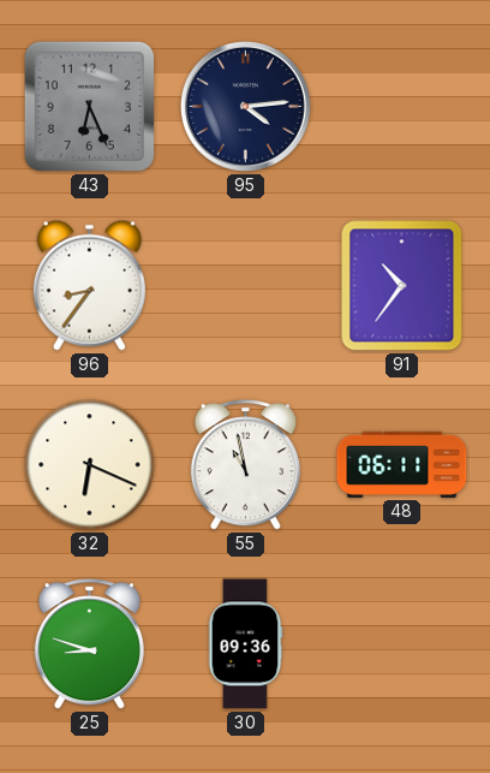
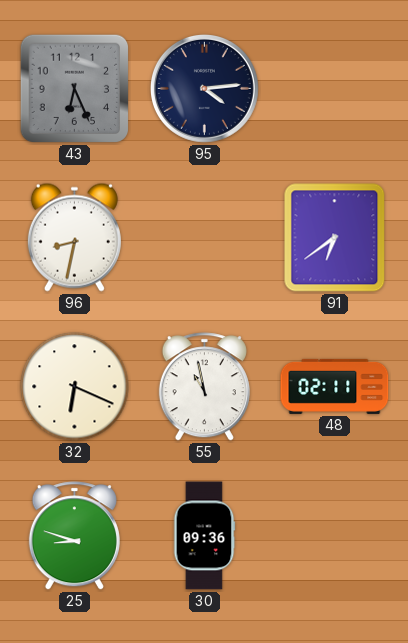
96: 8:36 -> 8:32 (74, 237)
91: 10:36 -> 6:39 (335, 238)
48: 06:11 -> 02:11 (335, 386)
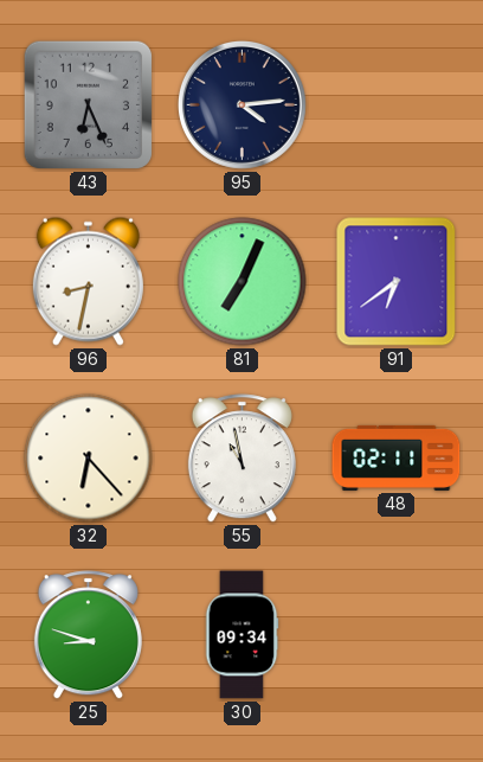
81: none -> 7:04 (243, 282)
32: 6:19 -> 6:23 (89, 459)
30: 09:36 -> 09:34 (241, 635)
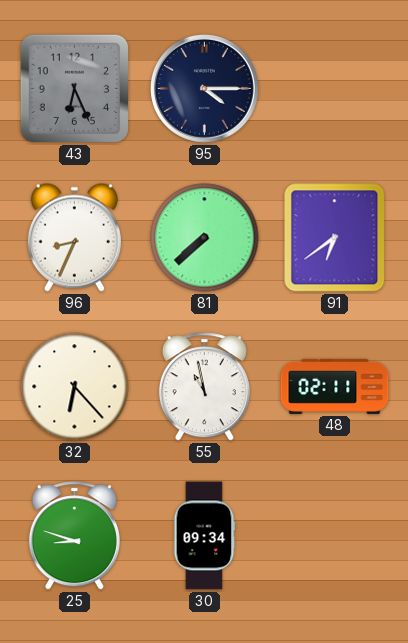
95: 4:14 -> 4:15 (204, 88)
96: 8:32 -> 8:34 (74, 237)
81: 7:04 -> 7:38 (205, 238)
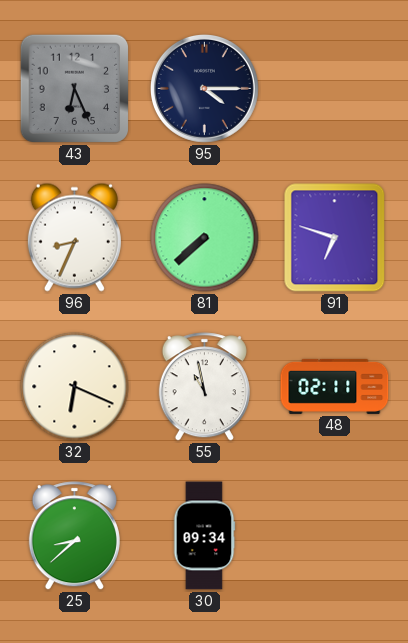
91: 6:39 -> 6:48 (335, 238)
32: 6:23 -> 6:19 (75, 387)
25: 8:48 -> 8:38 (74, 536)
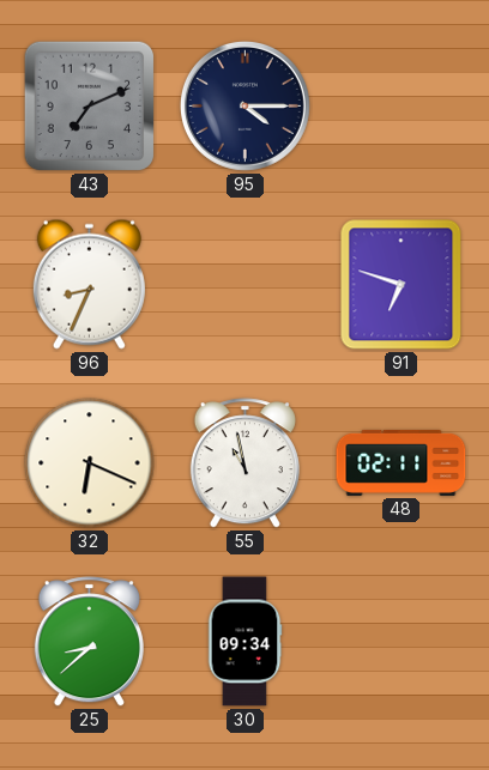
43: 6:26 -> 7:11 (90, 107)
81: 7:38 -> none (205, 238)
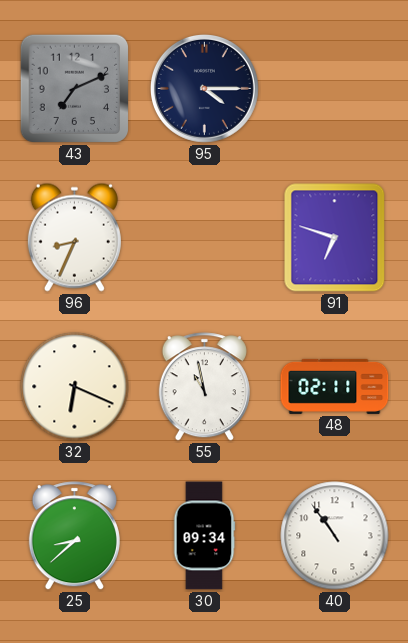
40: none -> 10:54 (335, 536)
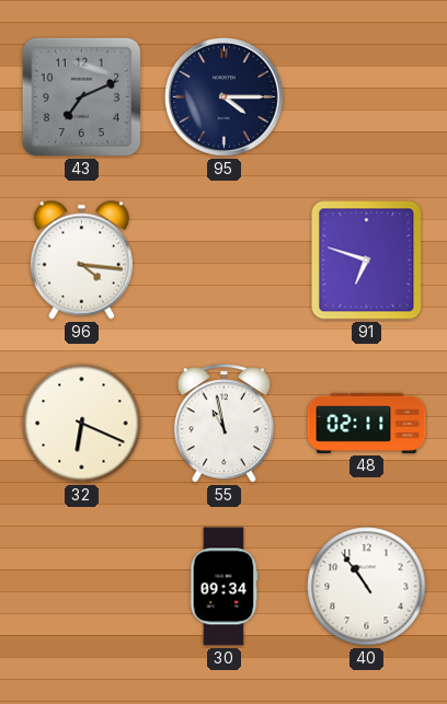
96: 8:34 -> 4:16 (81, 259)
25: 8:38 -> none (74, 536)
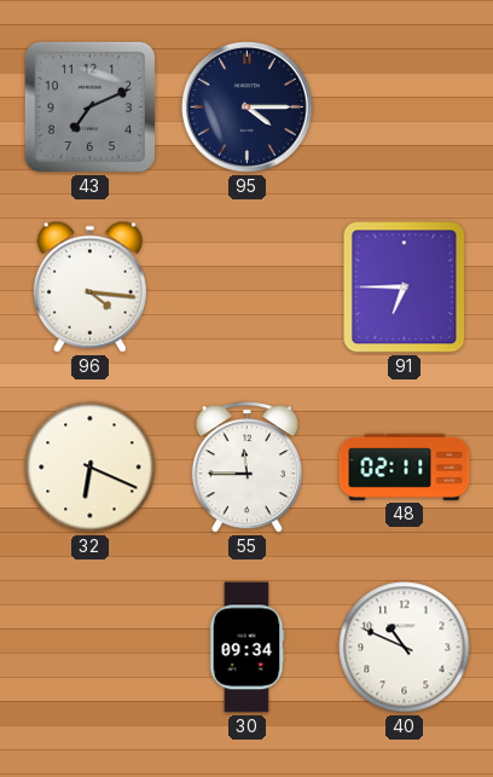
91: 6:48 -> 6:45 (405, 288)
55: 10:58 -> 11:45 (246, 468)
40: 10:54 -> 10:49 (405, 648)
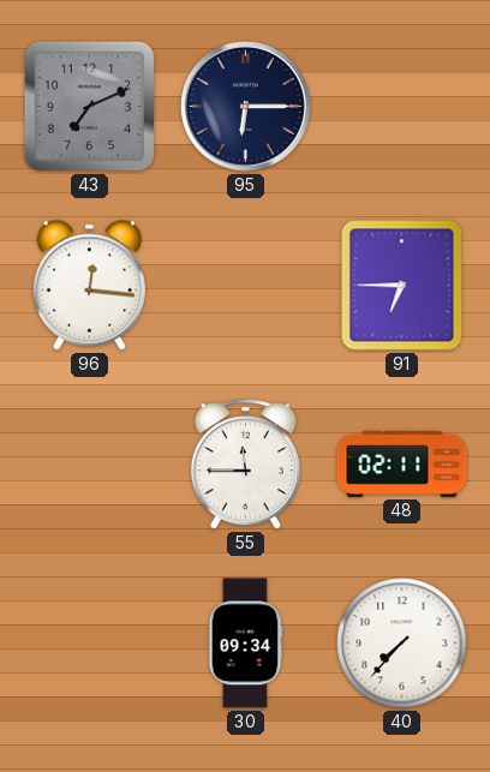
95: 4:15 -> 6:15 (245, 106)
96: 4:16 -> 12:16 (89, 285)
32: 6:19 -> none (91, 468)
40: 10:49 -> 7:37 (402, 644)
